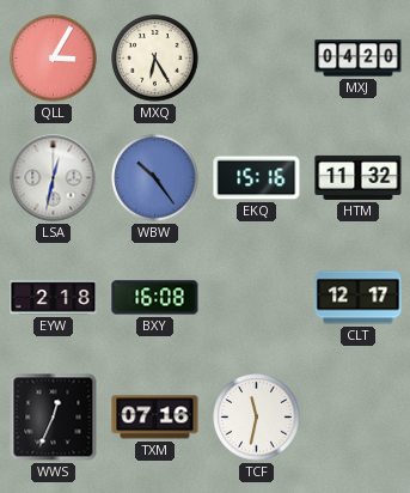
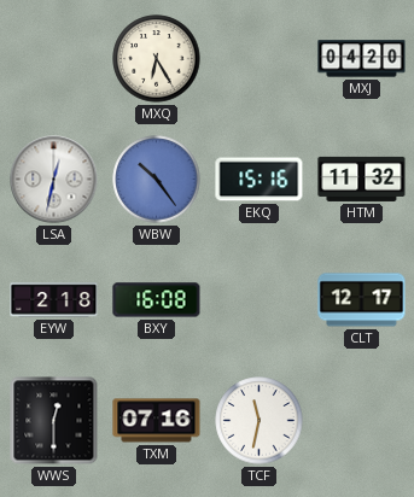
QLL: 3:05 -> none (54, 59)
WWS: 12:34 -> 12:30 (54, 421)
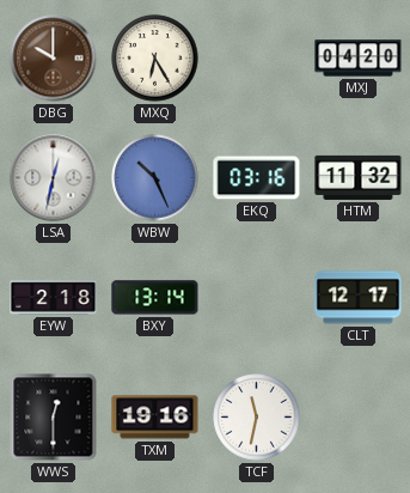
DBG: none -> 10:00 (54, 59)
WBW: 10:24 -> 10:26 (155, 178)
EKQ: 15:16 -> 03:16 (257, 178)
BXY: 16:08 -> 13:14 (155, 298)
TXM: 07:16 -> 19:16 (155, 418)
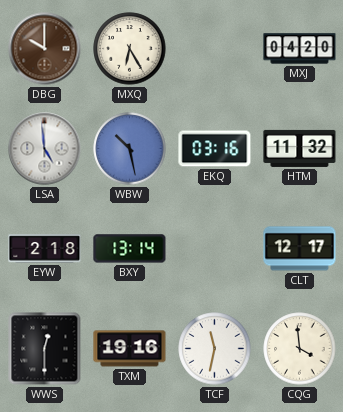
LSA: 12:32 -> 4:59 (45, 149)
WBW: 10:26 -> 10:28 (130, 149)
CQG: none -> 3:59 (300, 349)
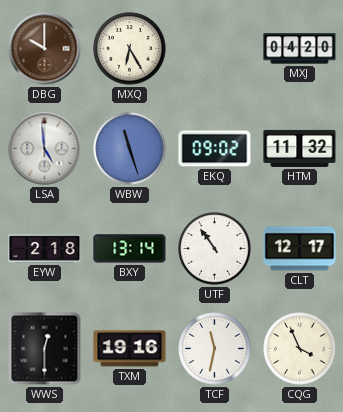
WBW: 10:28 -> 11:27 (130, 149)
EKQ: 03:16 -> 09:02 (215, 149)
UTF: none -> 10:54 (215, 249)
CQG: 3:59 -> 3:56 (300, 349)
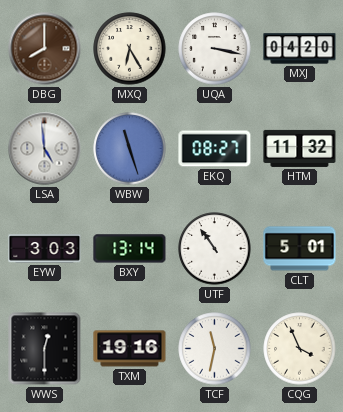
DBG: 10:00 -> 8:00 (45, 49)
UQA: none -> 3:17 (215, 49)
EKQ: 09:02 -> 08:27 (215, 149)
EYW: 2:18 -> 3:03 (45, 249)
CLT: 12:17 -> 5:01 (300, 249)
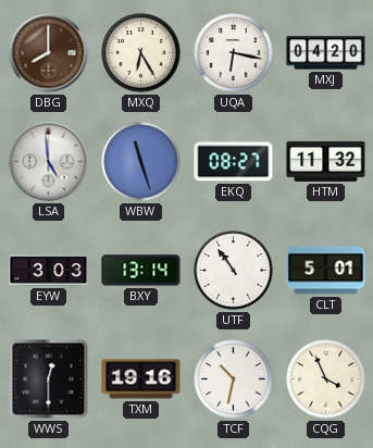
UQA: 3:17 -> 6:17 (234, 53)
TCF: 11:32 -> 10:32 (234, 379)
